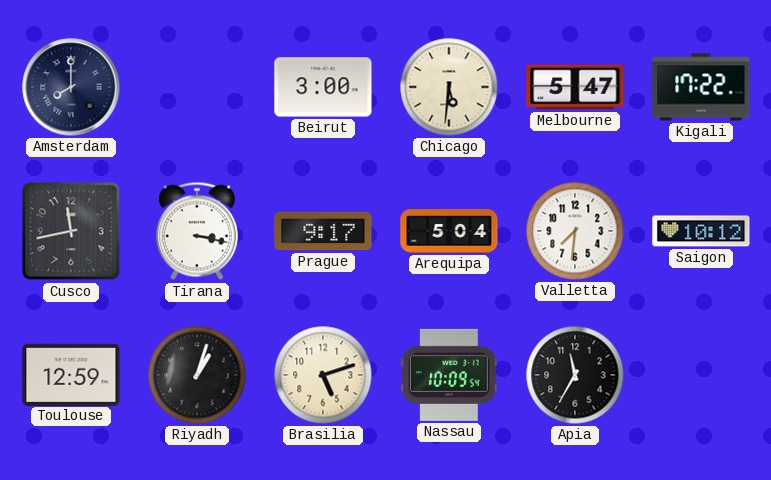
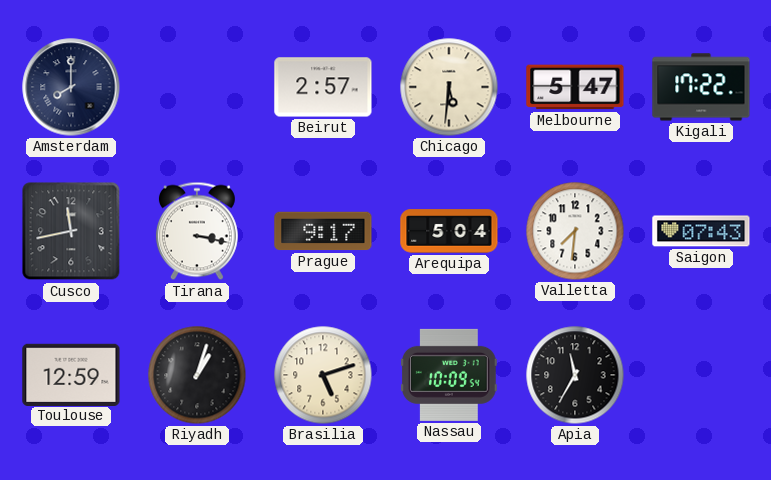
Beirut: 3:00 -> 2:57 (323, 87)
Saigon: 10:12 -> 07:43 (701, 231)
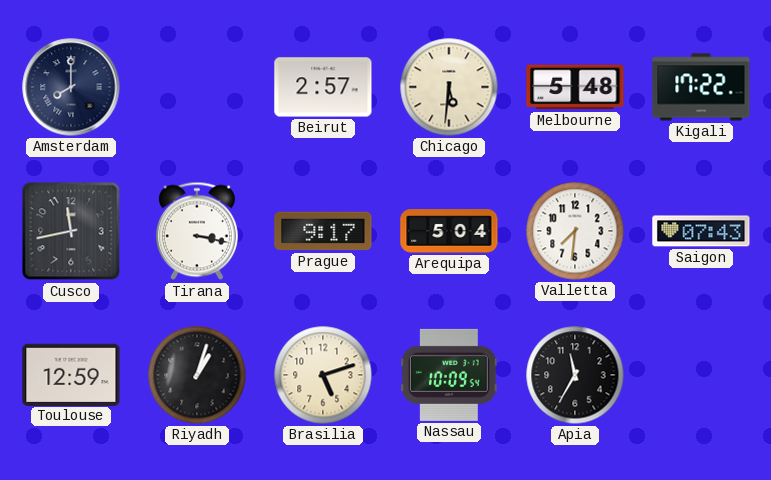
Melbourne: 5:47 -> 5:48 (575, 87)
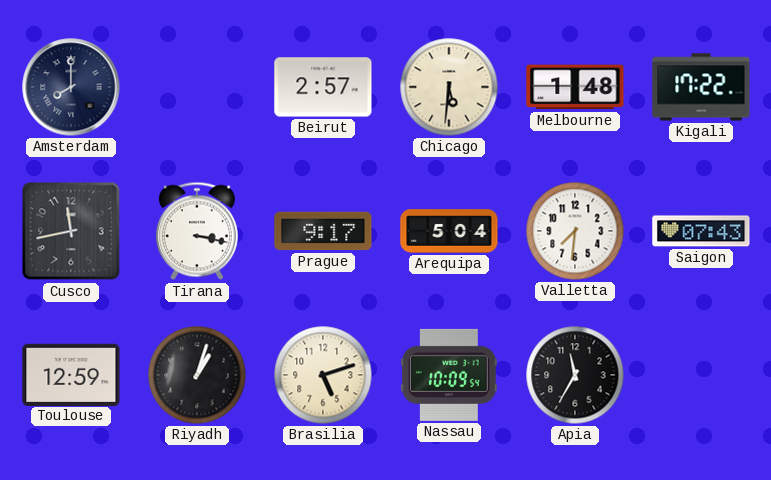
Melbourne: 5:48 -> 1:48 (575, 87)
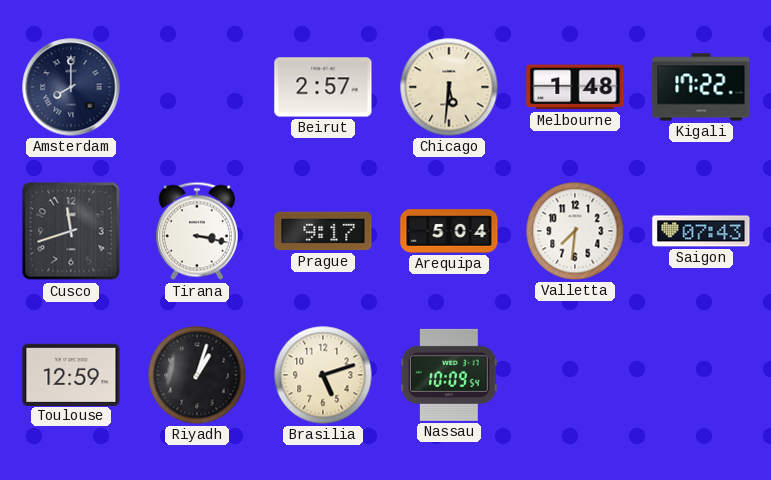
Cusco: 11:43 -> 11:42 (71, 231)
Apia: 11:35 -> none (575, 375)
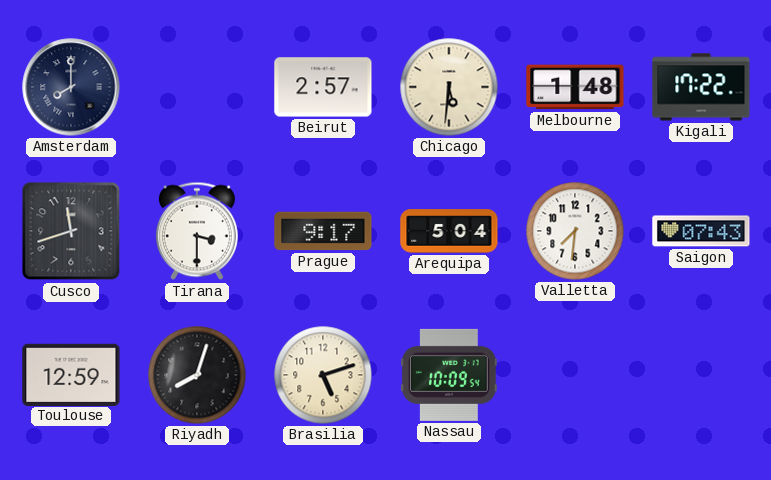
Tirana: 3:17 -> 3:30 (197, 231)
Riyadh: 1:03 -> 8:03 (197, 375)
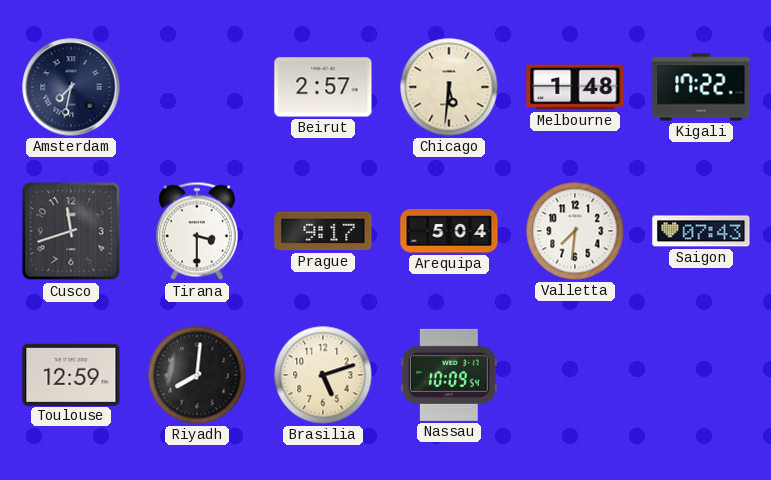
Amsterdam: 8:00 -> 7:32 (71, 87)
Riyadh: 8:03 -> 8:01 (197, 375)
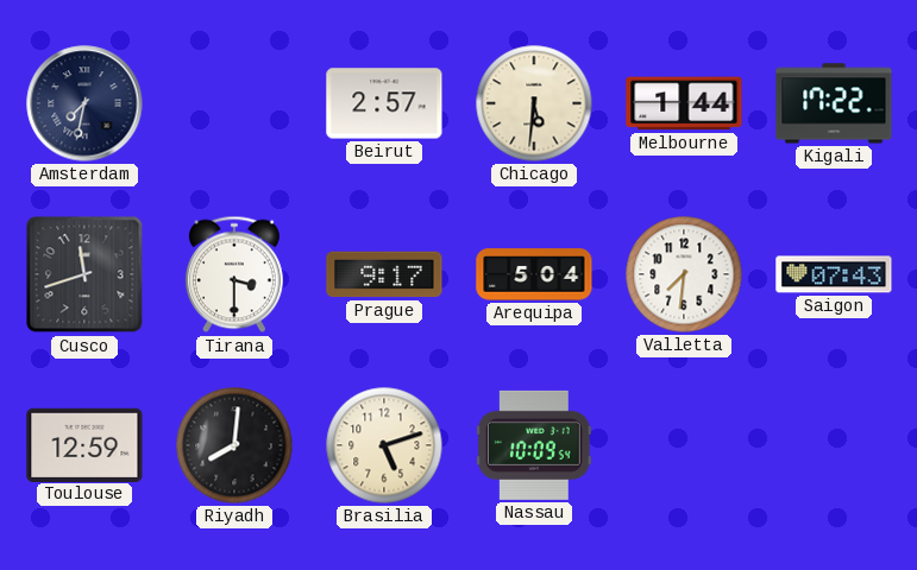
Melbourne: 1:48 -> 1:44 (684, 103)
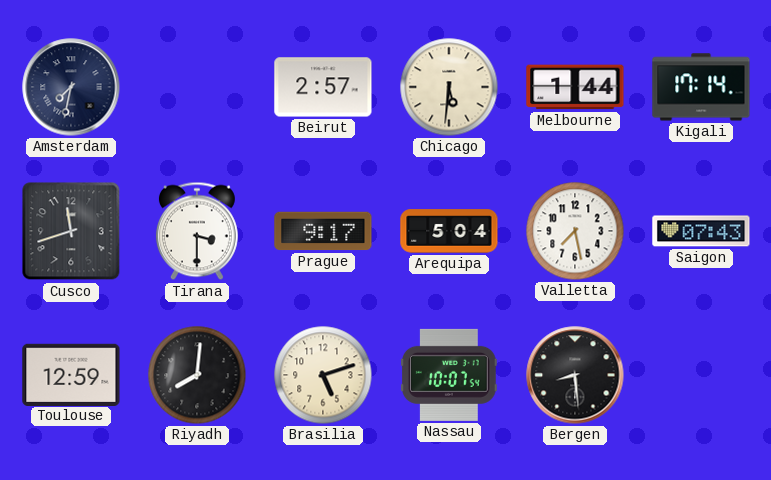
Kigali: 17:22 -> 17:14 (701, 87)
Valletta: 7:31 -> 7:28 (575, 231)
Nassau: 10:09 -> 10:07 (450, 375)
Bergen: none -> 8:29 (575, 375)
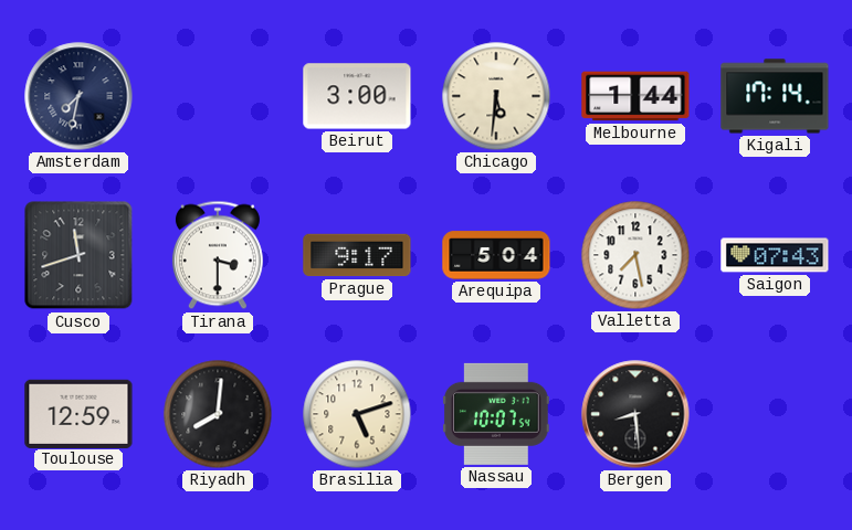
Beirut: 2:57 -> 3:00 (357, 96)
